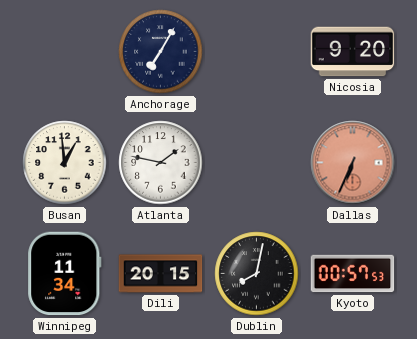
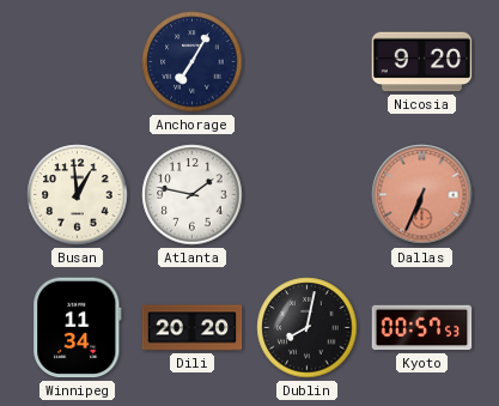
Dili: 20:15 -> 20:20 (193, 328)
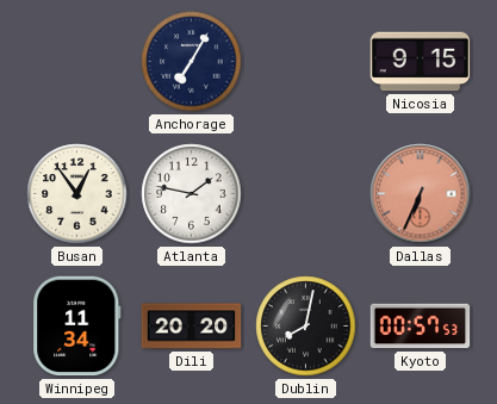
Nicosia: 9:20 -> 9:15 (421, 62)
Busan: 12:59 -> 12:54 (77, 194)
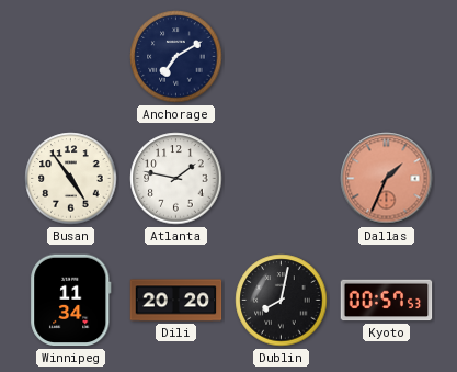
Anchorage: 7:05 -> 7:10 (176, 57)
Nicosia: 9:15 -> none (421, 62)
Busan: 12:54 -> 4:54 (71, 179)
Dallas: 6:34 -> 1:34 (387, 179)
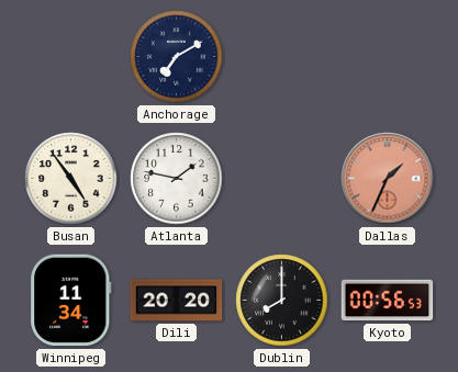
Dublin: 8:02 -> 8:00 (282, 301)
Kyoto: 00:57 -> 00:56 (388, 301)
